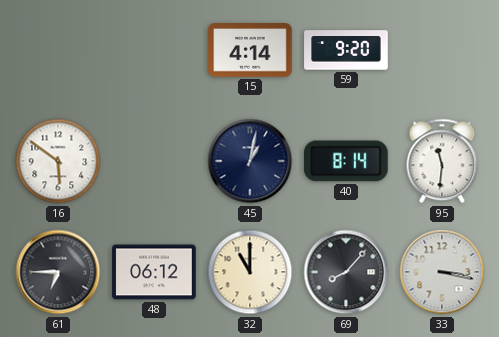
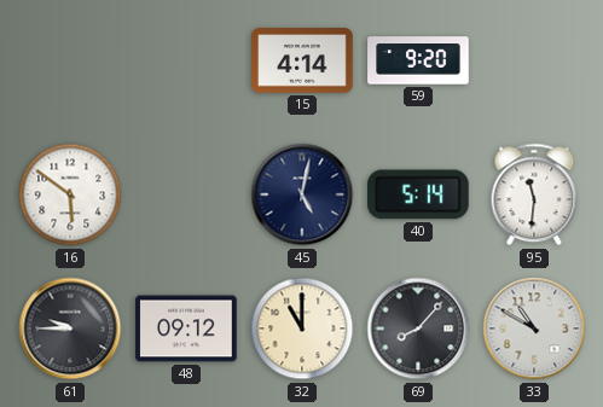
45: 1:02 -> 5:02 (302, 194)
40: 8:14 -> 5:14 (419, 194)
61: 6:45 -> 9:45 (70, 328)
48: 06:12 -> 09:12 (186, 328)
33: 3:17 -> 10:50 (534, 328)
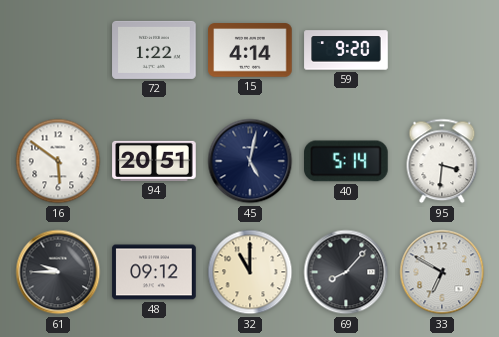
72: none -> 1:22 (154, 50)
94: none -> 20:51 (154, 161)
95: 11:31 -> 3:31 (442, 161)
33: 10:50 -> 6:50 (442, 272)
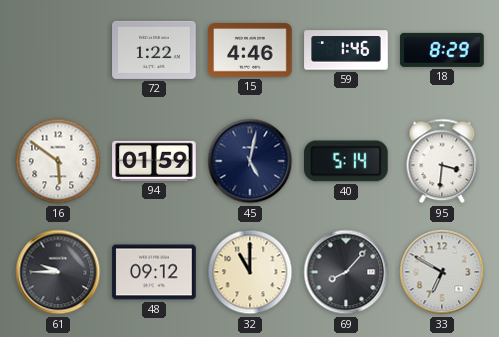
15: 4:14 -> 4:46 (250, 50)
59: 9:20 -> 1:46 (346, 50)
18: none -> 8:29 (442, 50)
94: 20:51 -> 01:59 (154, 161)
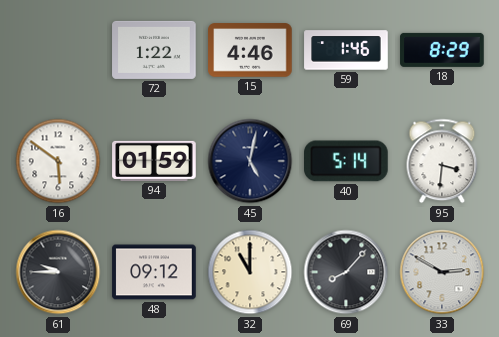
33: 6:50 -> 2:50 (442, 272)
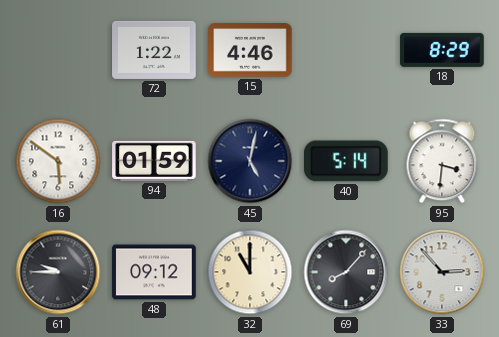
59: 1:46 -> none (346, 50)
33: 2:50 -> 2:53 (442, 272)
